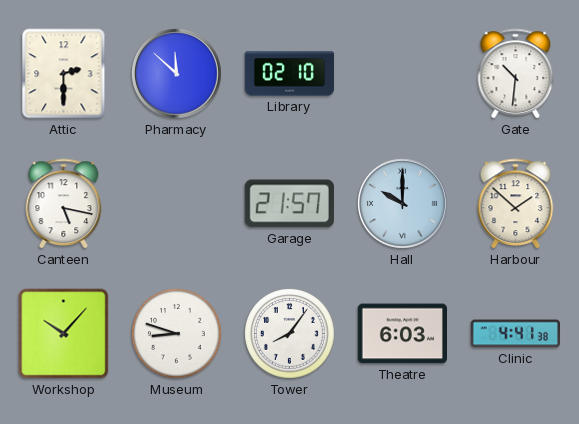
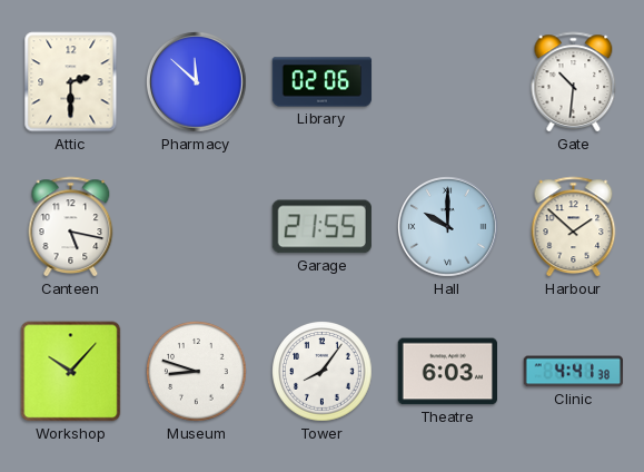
Library: 02:10 -> 02:06 (323, 82)
Garage: 21:57 -> 21:55 (321, 227)
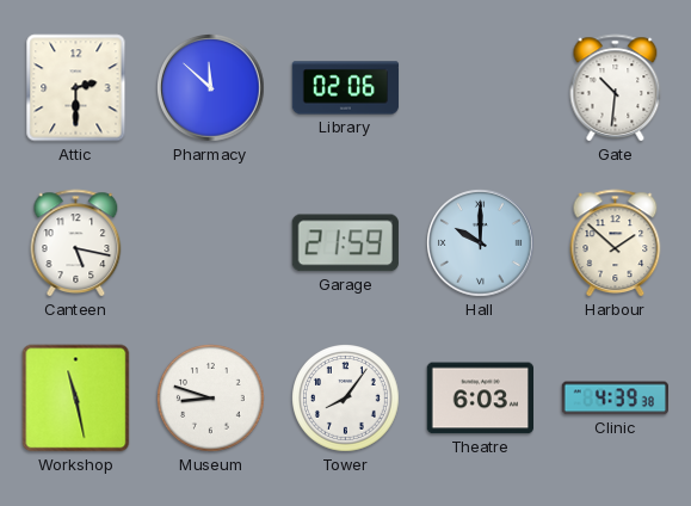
Garage: 21:55 -> 21:59 (345, 243)
Workshop: 10:07 -> 11:28 (76, 399)
Clinic: 4:41 -> 4:39 (615, 399)
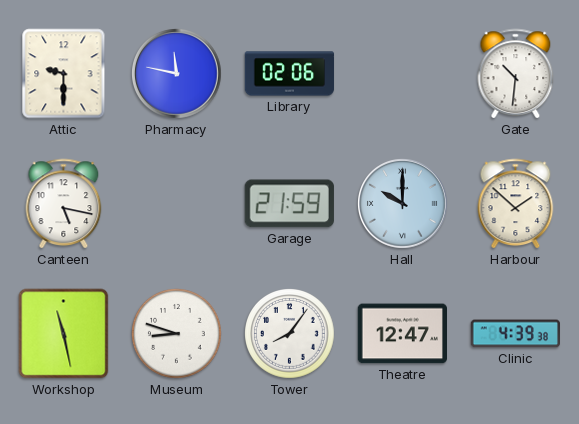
Attic: 2:30 -> 9:30 (64, 74)
Pharmacy: 11:52 -> 11:47 (177, 74)
Theatre: 6:03 -> 12:47 (402, 334)
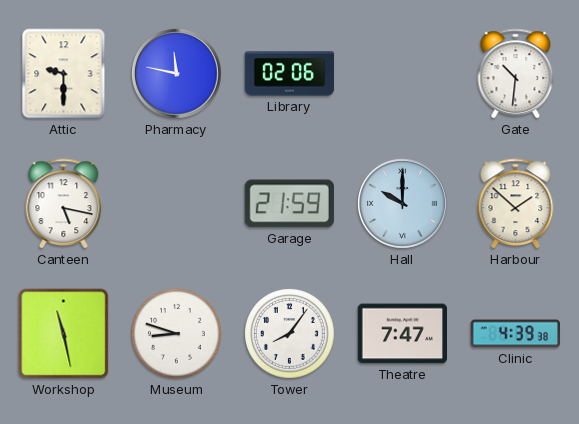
Theatre: 12:47 -> 7:47 (402, 334)
